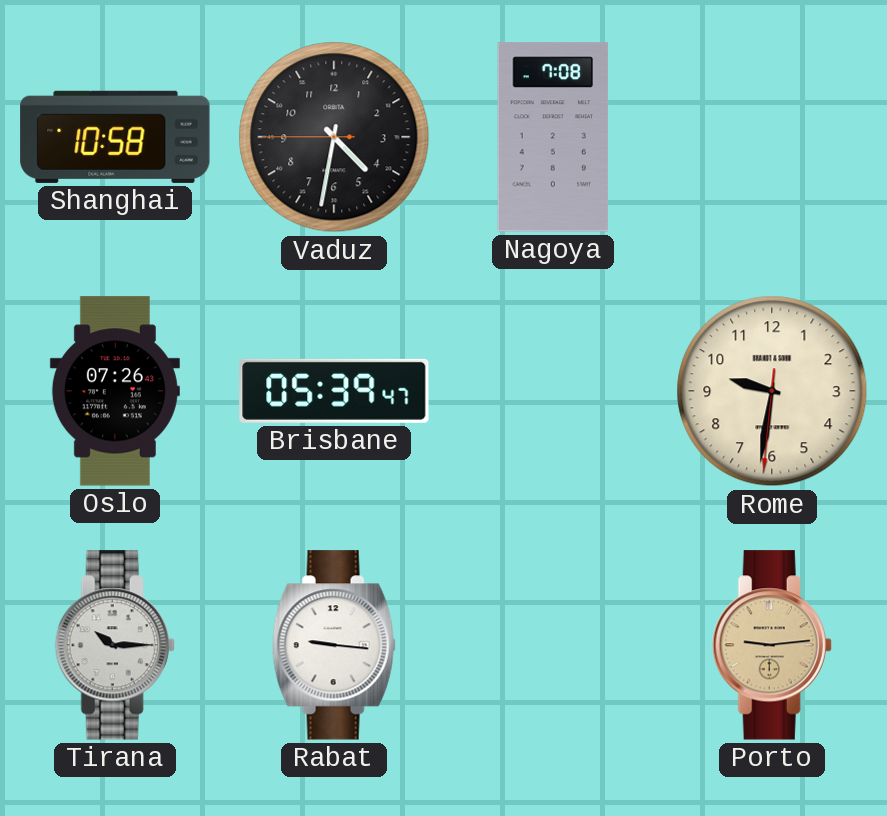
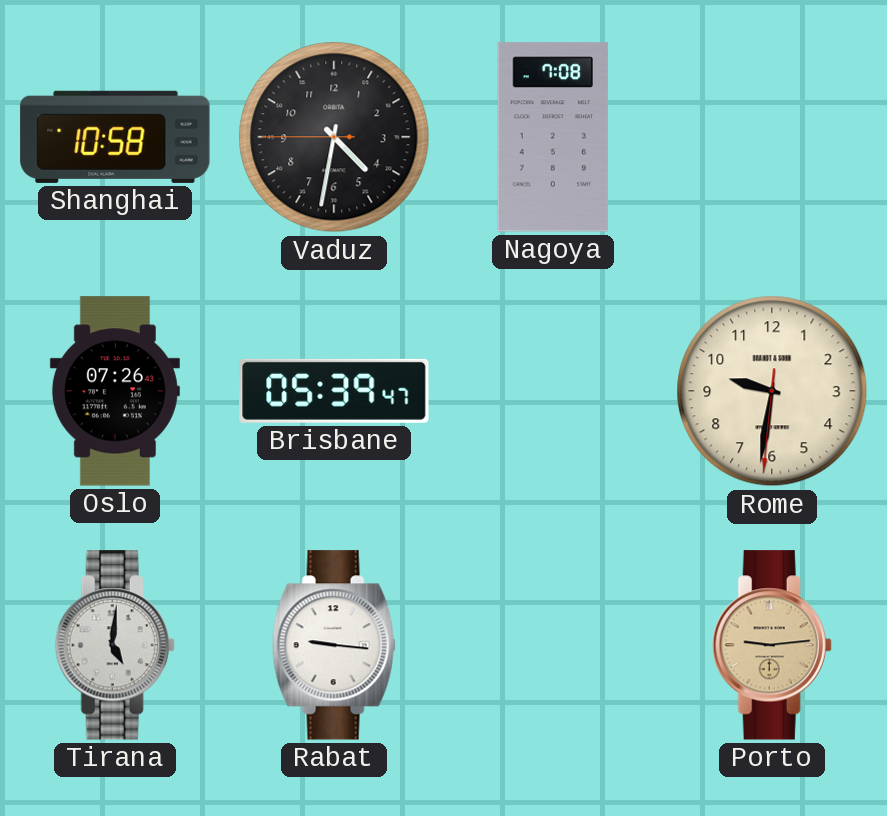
Tirana: 10:15 -> 5:01 (115, 645)
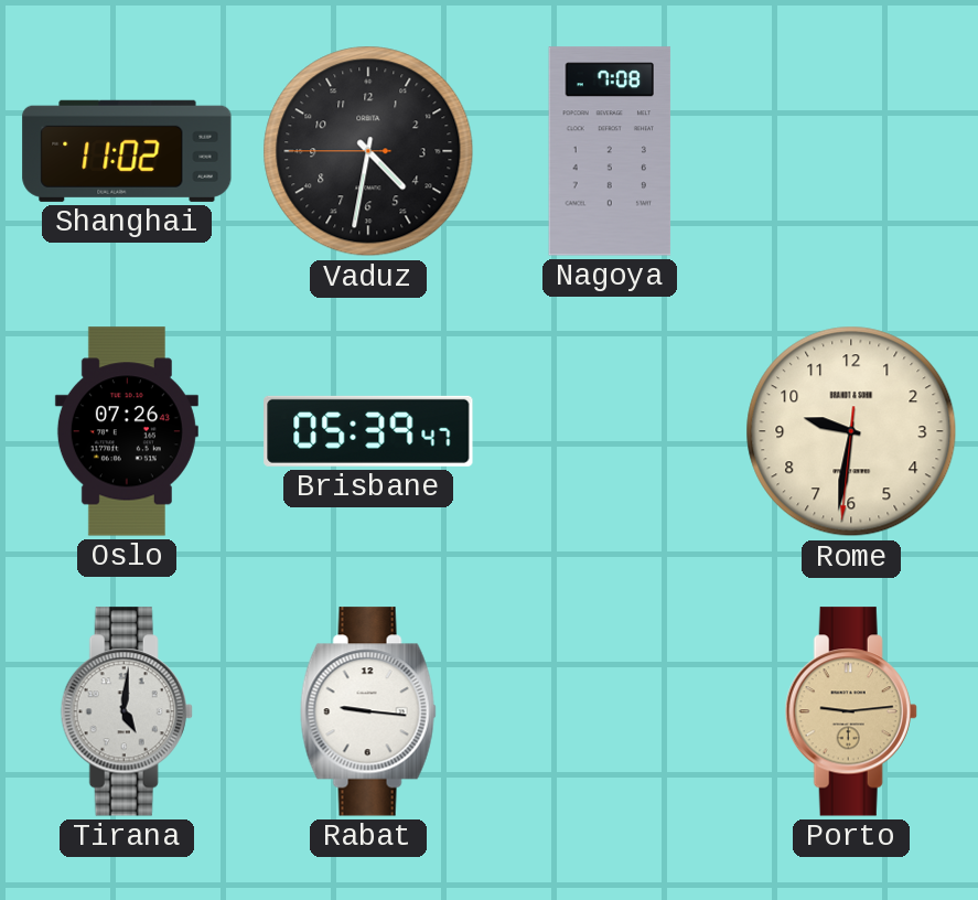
Shanghai: 10:58 -> 11:02 (127, 151)
